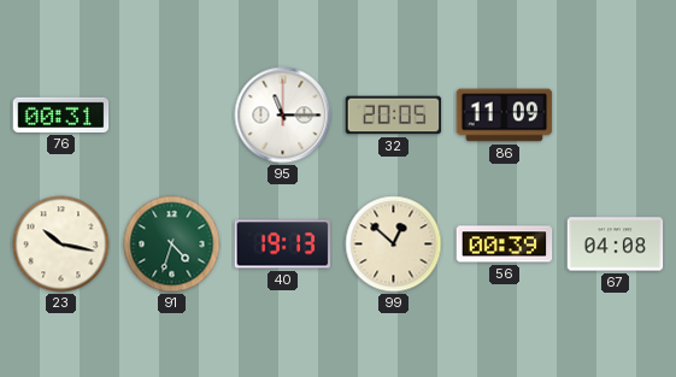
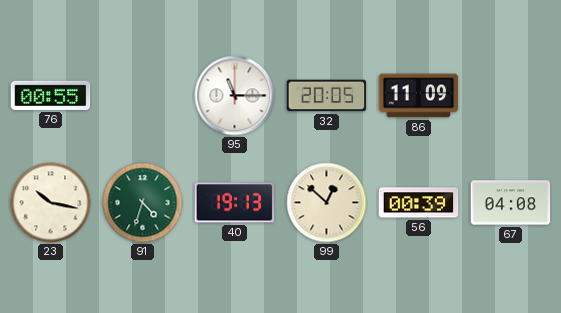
76: 00:31 -> 00:55 (51, 95)
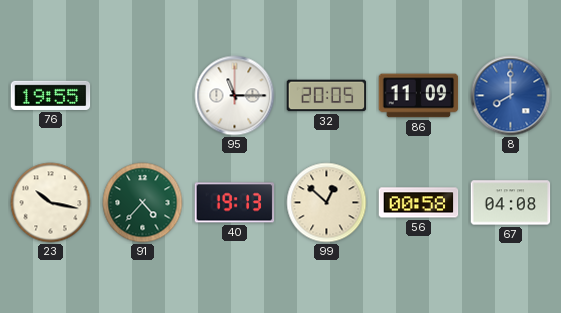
76: 00:55 -> 19:55 (51, 95)
8: none -> 8:00 (511, 96)
91: 4:33 -> 4:37 (143, 203)
56: 00:39 -> 00:58 (419, 203)
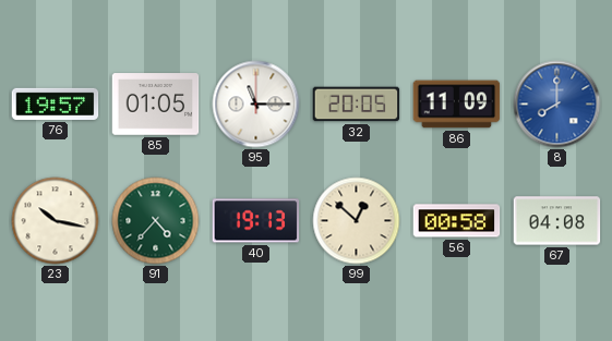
76: 19:55 -> 19:57 (56, 103)
85: none -> 01:05 (156, 105)
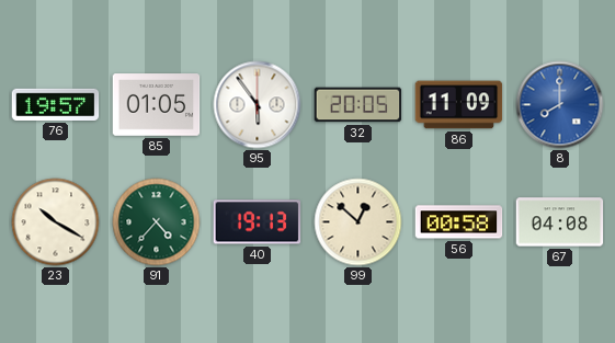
95: 11:15 -> 5:54 (258, 105)
23: 10:17 -> 10:20 (56, 222)
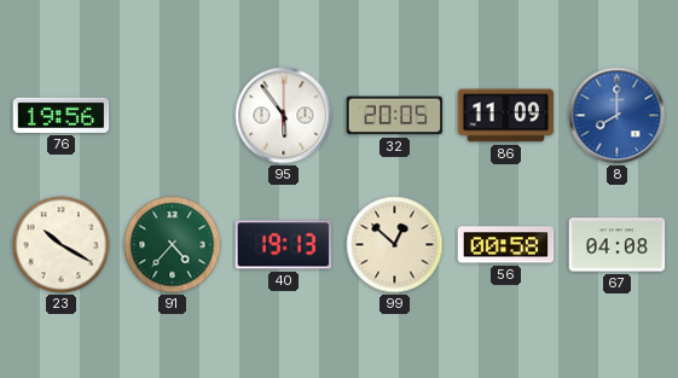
76: 19:57 -> 19:56 (62, 115)
85: 01:05 -> none (157, 105)
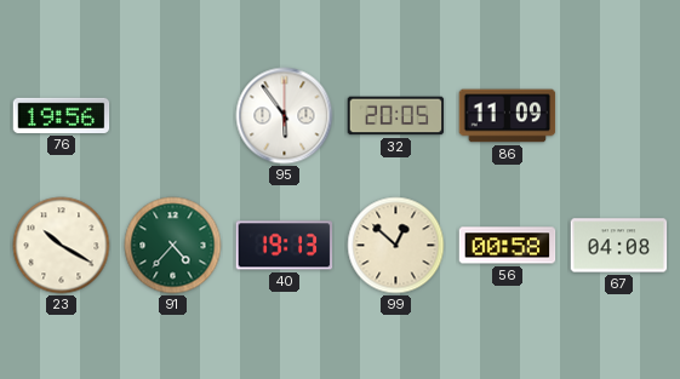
8: 8:00 -> none (618, 116)
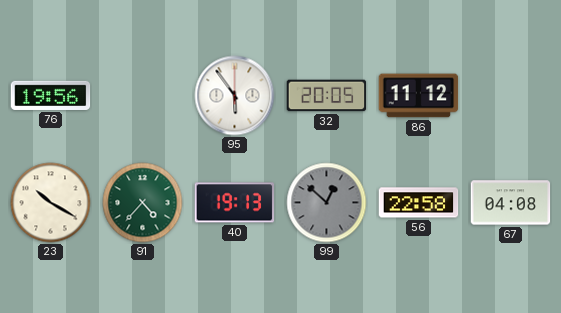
86: 11:09 -> 11:12 (419, 96)
99 dial: cream -> grey (327, 203)
56: 00:58 -> 22:58 (419, 203)
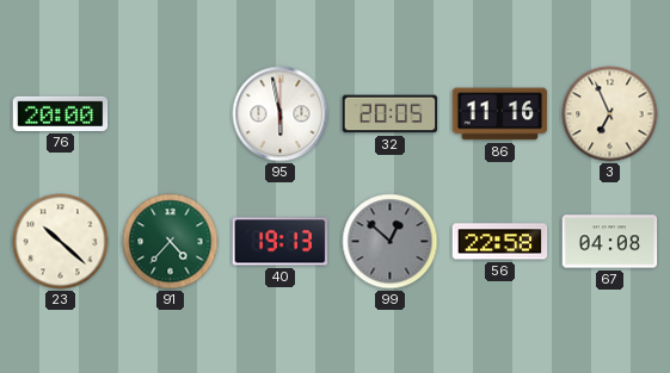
76: 19:56 -> 20:00 (61, 113)
95: 5:54 -> 5:58 (281, 114)
86: 11:12 -> 11:16 (500, 114)
3: none -> 6:56 (610, 114)
23: 10:20 -> 10:22 (61, 242)
